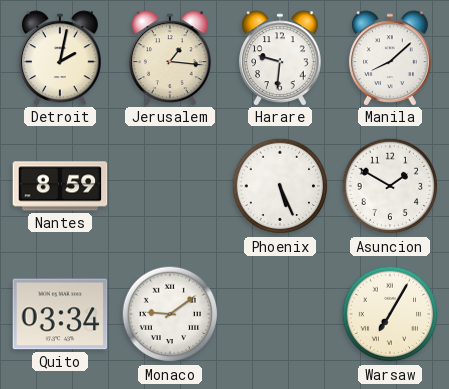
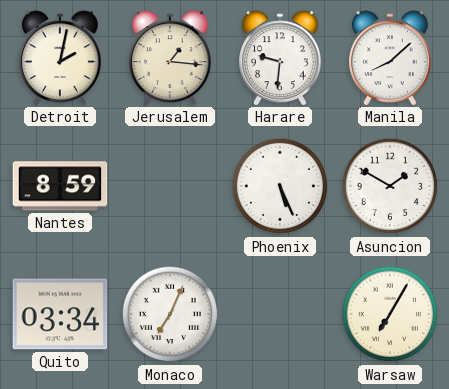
Monaco: 9:09 -> 7:04 (170, 314)
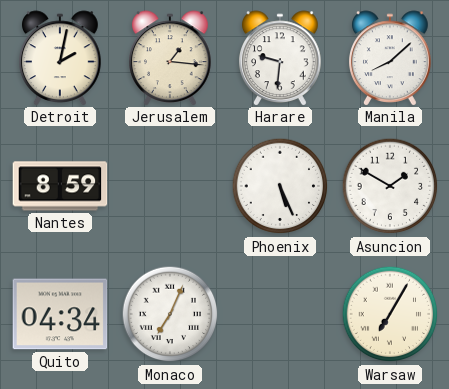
Quito: 03:34 -> 04:34 (60, 314)
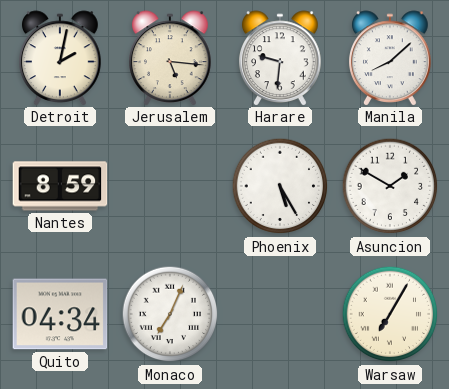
Jerusalem: 1:16 -> 5:16 (171, 58)
Phoenix: 5:26 -> 5:25 (280, 186)
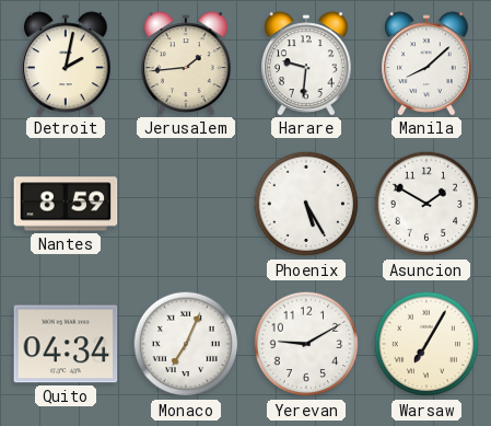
Jerusalem: 5:16 -> 1:44 (187, 64)
Yerevan: none -> 9:10 (306, 344)
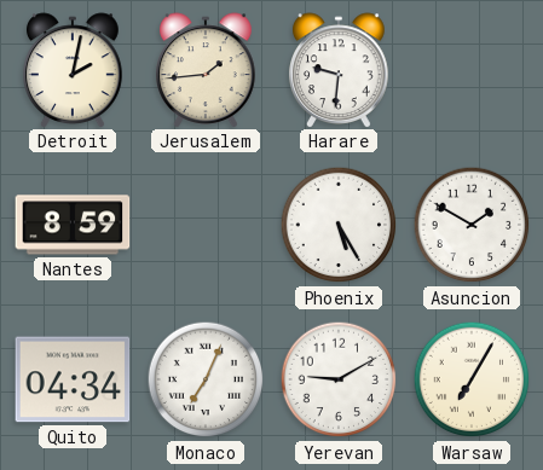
Manila: 8:08 -> none (428, 64)
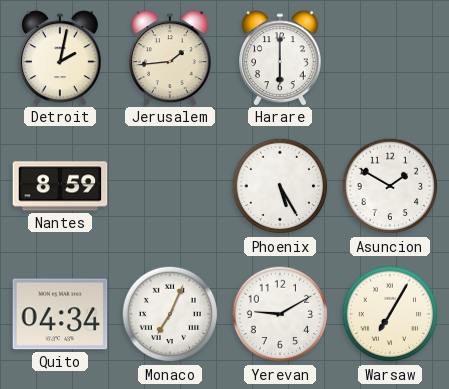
Harare: 9:31 -> 6:00 (281, 58)
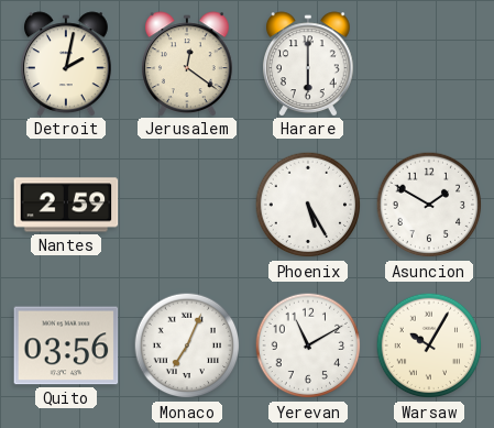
Jerusalem: 1:44 -> 12:21 (188, 64)
Nantes: 8:59 -> 2:59 (66, 205)
Quito: 04:34 -> 03:56 (66, 345)
Yerevan: 9:10 -> 11:10 (308, 345)
Warsaw: 7:05 -> 10:05 (429, 345)
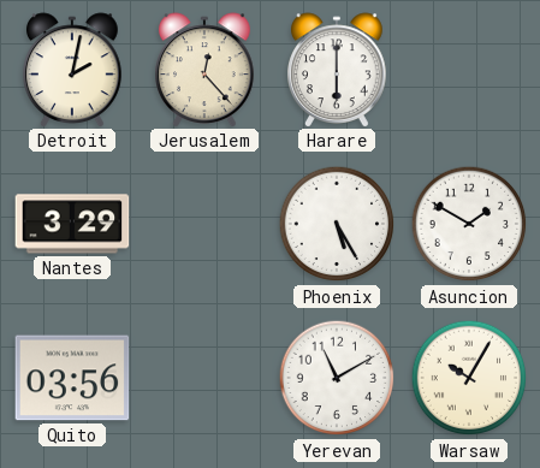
Jerusalem: 12:21 -> 12:23 (206, 70)
Nantes: 2:59 -> 3:29 (72, 224)
Monaco: 7:04 -> none (187, 345)
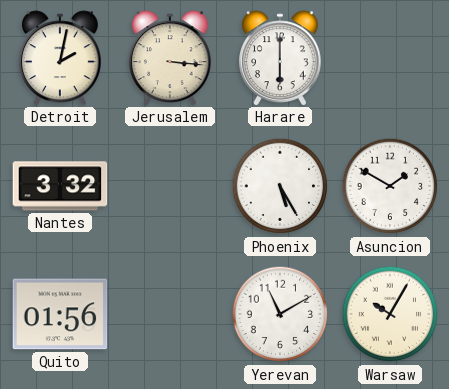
Jerusalem: 12:23 -> 3:16 (171, 58)
Nantes: 3:29 -> 3:32 (60, 186)
Quito: 03:56 -> 01:56 (60, 314)
